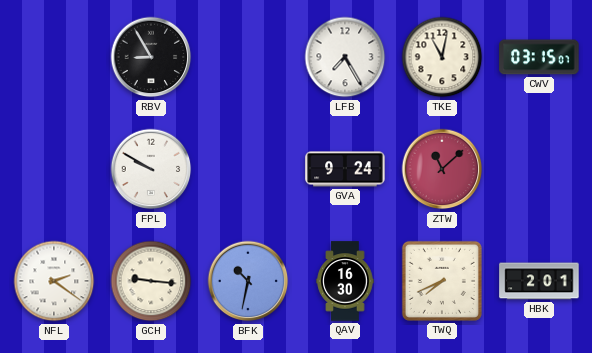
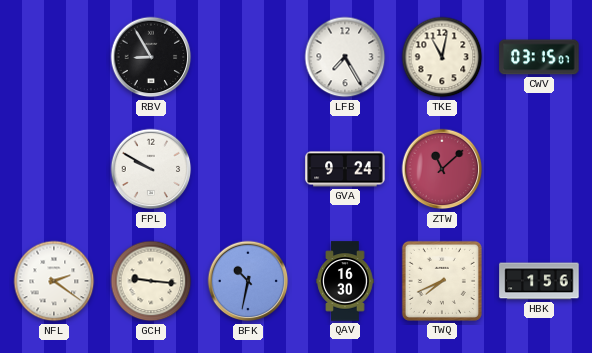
HBK: 2:01 -> 1:56 (539, 281)
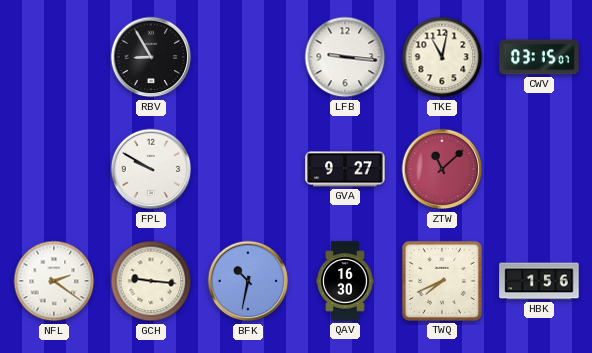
LFB: 7:25 -> 9:16 (345, 57)
GVA: 9:24 -> 9:27 (345, 169)
